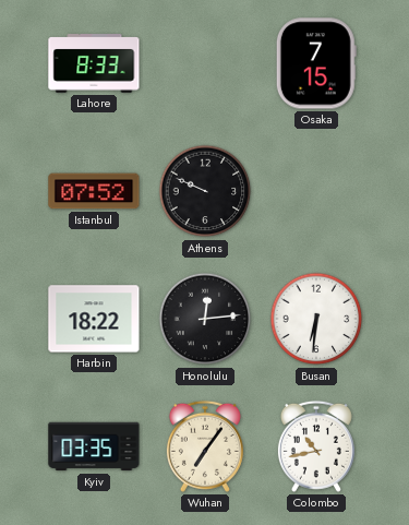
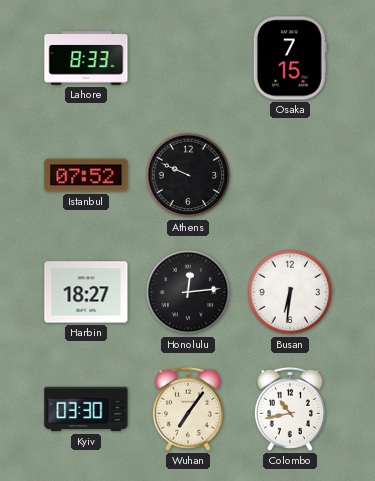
Harbin: 18:22 -> 18:27 (86, 292)
Kyiv: 03:35 -> 03:30 (86, 409)
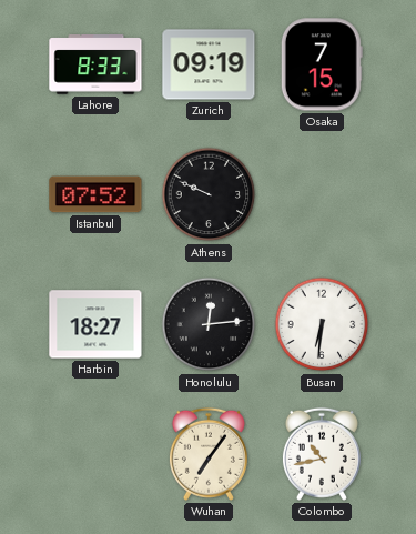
Zurich: none -> 09:19 (209, 64)
Kyiv: 03:30 -> none (86, 409)
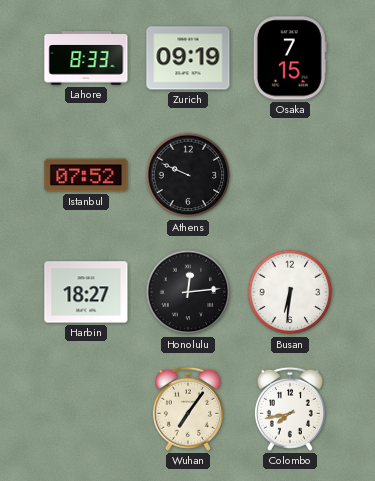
Colombo: 10:43 -> 7:43 (290, 409)
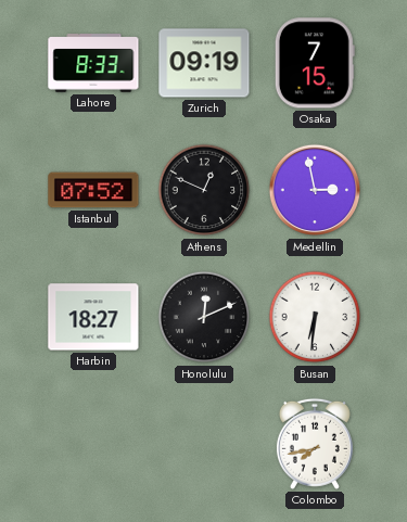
Athens: 9:49 -> 12:49 (204, 190)
Medellin: none -> 2:58 (315, 190)
Honolulu: 12:14 -> 12:11 (204, 317)
Wuhan: 7:06 -> none (188, 409)
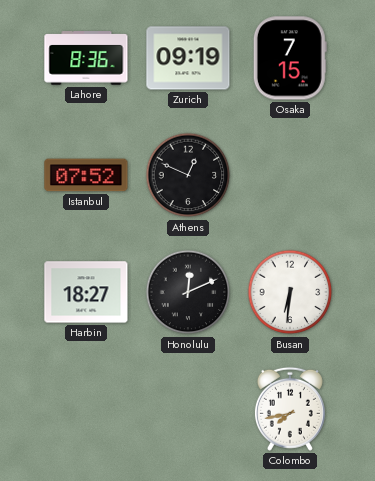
Lahore: 8:33 -> 8:36 (86, 58)
Medellin: 2:58 -> none (315, 190)
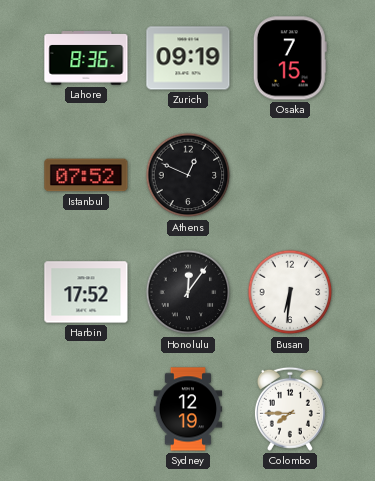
Harbin: 18:27 -> 17:52 (86, 292)
Honolulu: 12:11 -> 12:06 (188, 292)
Sydney: none -> 12:19 (188, 409)
Colombo: 7:43 -> 7:45 (290, 409)
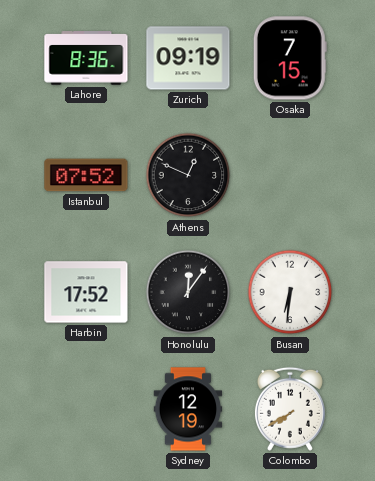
Colombo: 7:45 -> 7:40 (290, 409)
